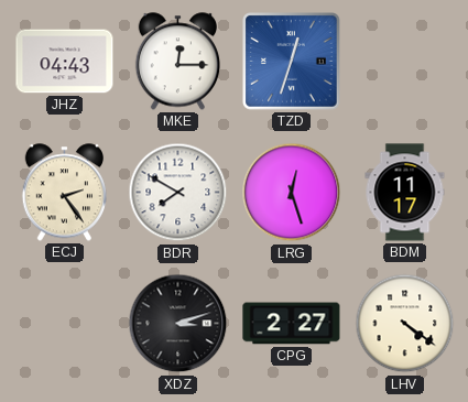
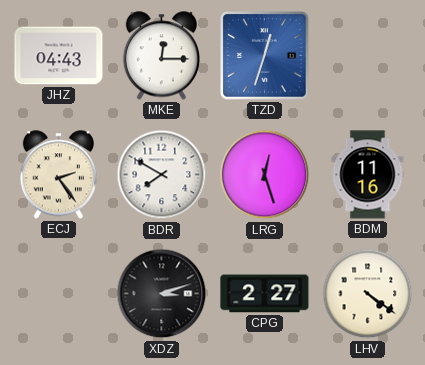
BDM: 11:17 -> 11:16 (368, 175)
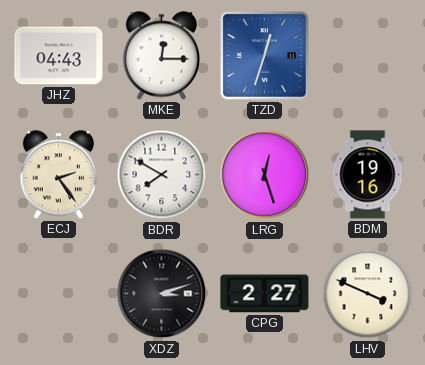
BDM: 11:16 -> 19:16 (368, 175)
LHV: 4:21 -> 3:49 (368, 294)
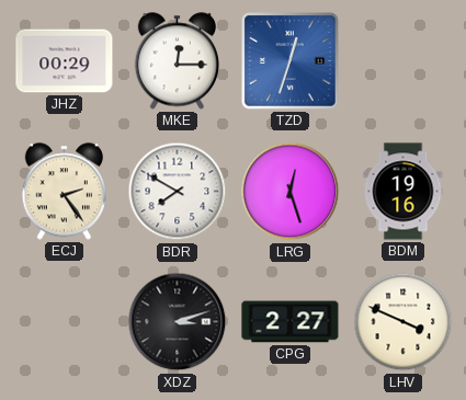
JHZ: 04:43 -> 00:29 (65, 61)
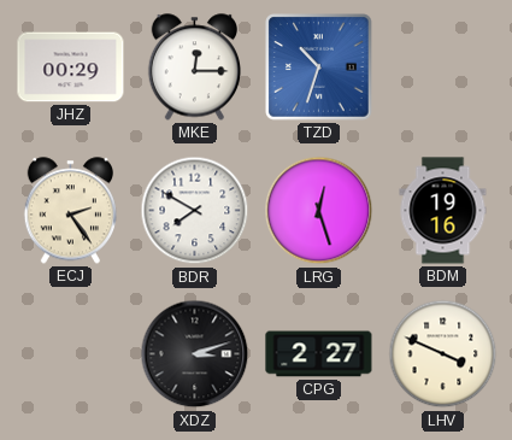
TZD: 12:33 -> 10:33 (319, 68)
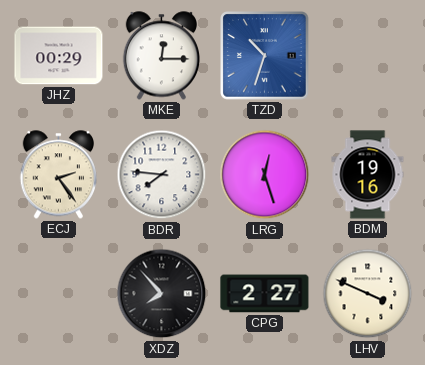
BDR: 7:50 -> 7:46 (162, 175)
XDZ: 3:12 -> 7:53 (162, 294)
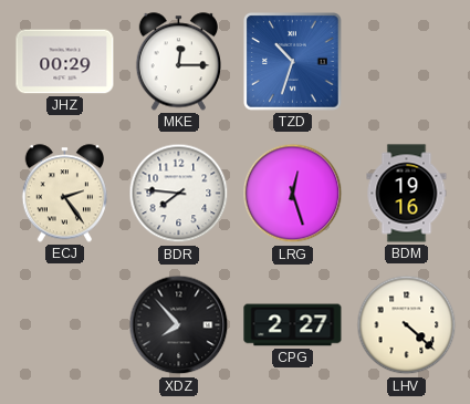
LHV: 3:49 -> 4:22 (407, 325)
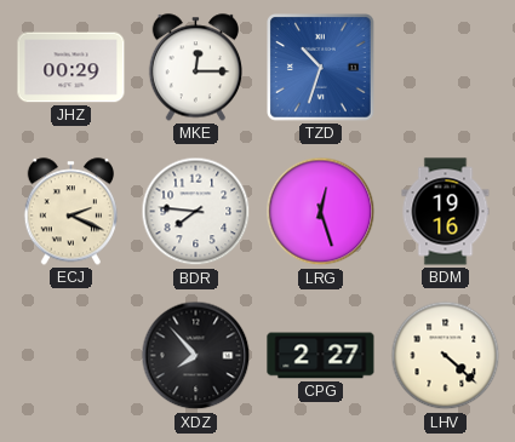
ECJ: 2:24 -> 2:19 (70, 212)
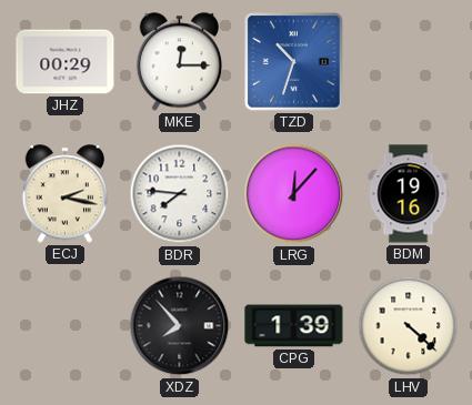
ECJ: 2:19 -> 2:17 (64, 194)
LRG: 12:27 -> 12:07 (294, 194)
CPG: 2:27 -> 1:39 (294, 326)
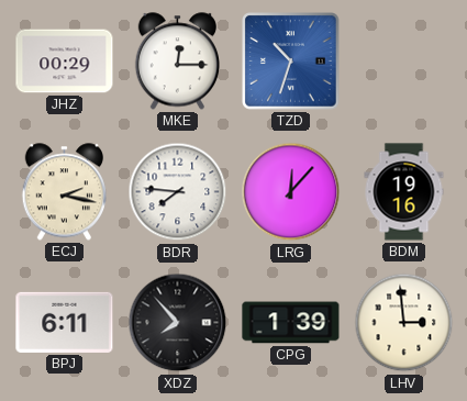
BPJ: none -> 6:11 (65, 322)
LHV: 4:22 -> 2:59 (404, 323)
